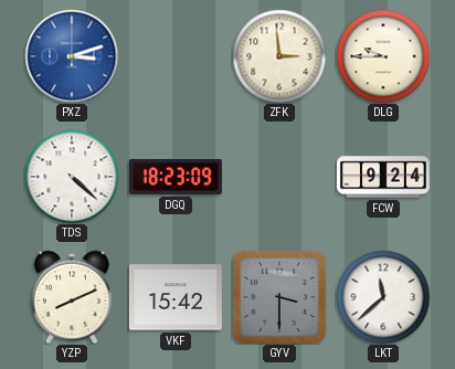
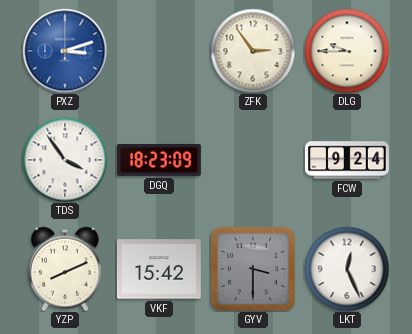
ZFK: 2:59 -> 2:54 (253, 51)
TDS: 4:22 -> 3:54 (65, 160)
LKT: 11:38 -> 12:26 (347, 269)
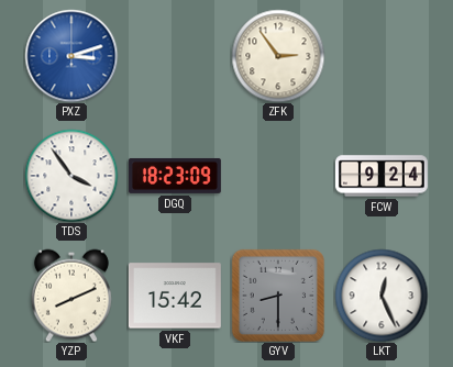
DLG: 9:45 -> none (347, 51)
GYV: 3:30 -> 8:30 (278, 296)
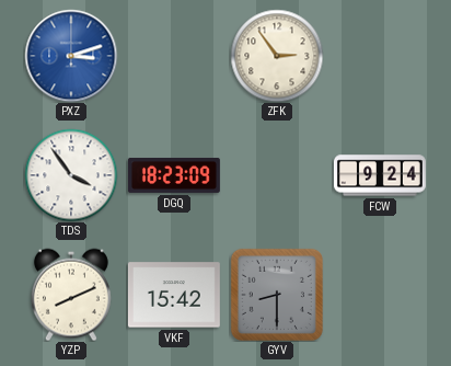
LKT: 12:26 -> none (382, 296)
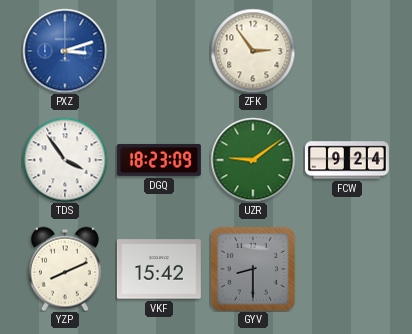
UZR: none -> 9:09 (253, 160)
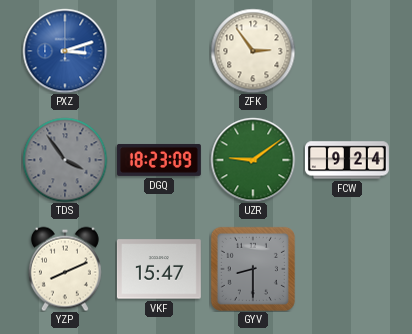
TDS dial: white -> grey (65, 160)
VKF: 15:42 -> 15:47 (159, 269)
